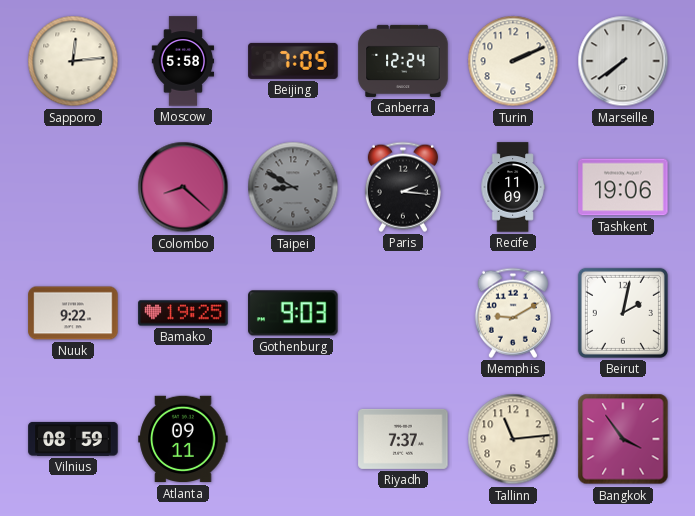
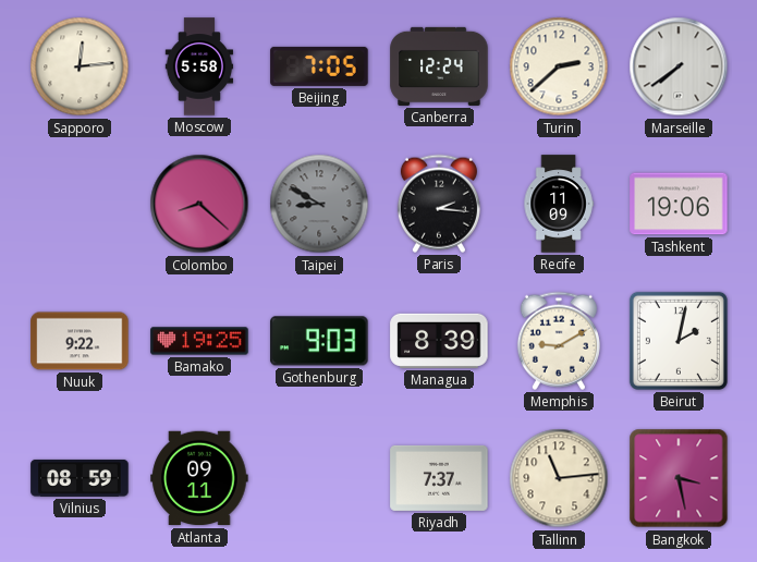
Turin: 2:11 -> 2:38 (559, 66)
Managua: none -> 8:39 (439, 341)
Bangkok: 3:54 -> 3:28 (679, 478)
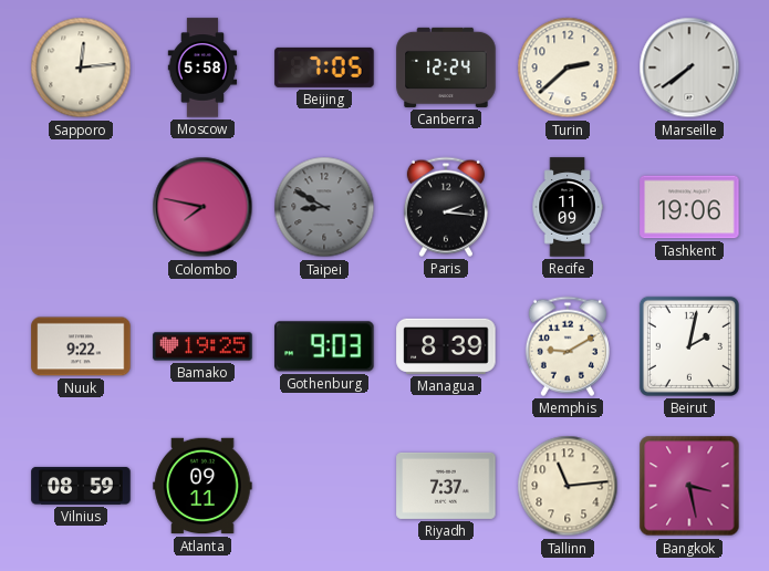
Colombo: 8:22 -> 7:47 (202, 207)
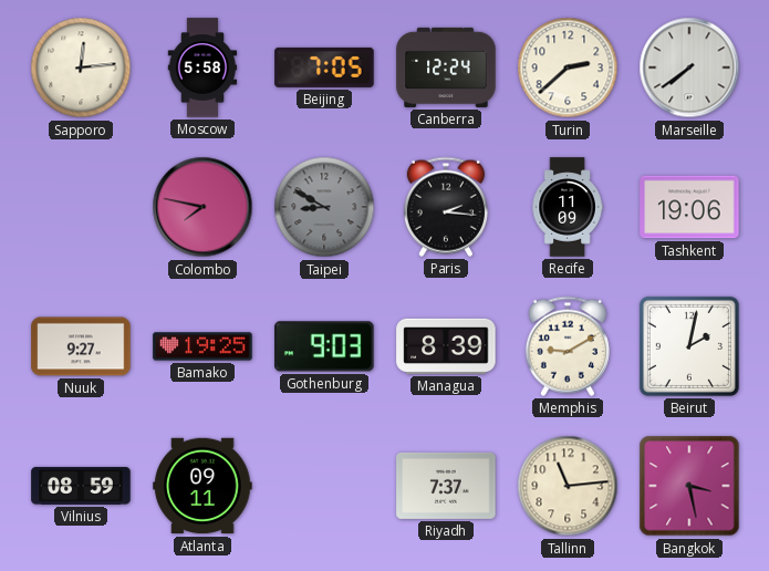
Nuuk: 9:22 -> 9:27 (81, 346)
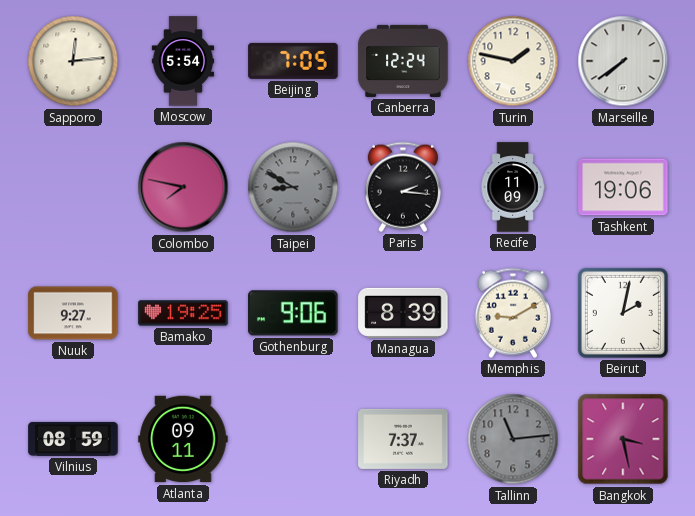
Moscow: 5:58 -> 5:54 (183, 61)
Turin: 2:38 -> 1:47 (513, 61)
Gothenburg: 9:03 -> 9:06 (293, 313)
Tallinn dial: cream -> grey (513, 439)
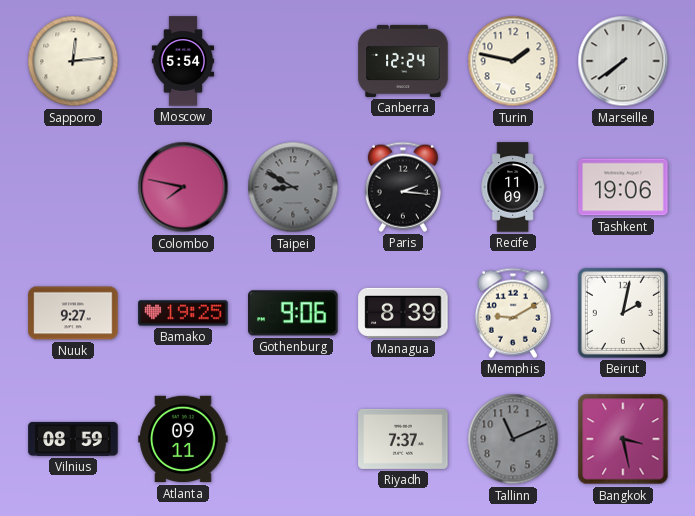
Beijing: 7:05 -> none (293, 61)
Tallinn: 11:14 -> 11:11 (513, 439)
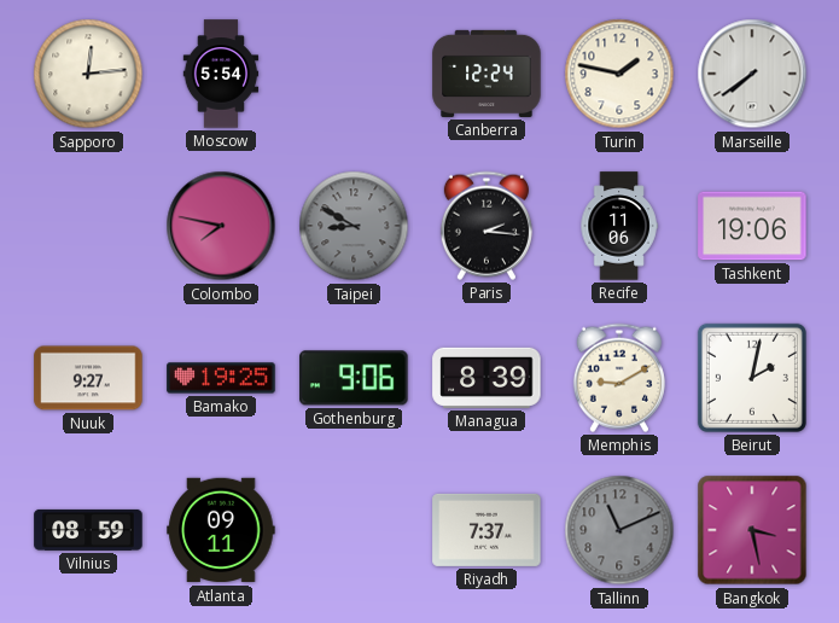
Recife: 11:09 -> 11:06 (619, 226)
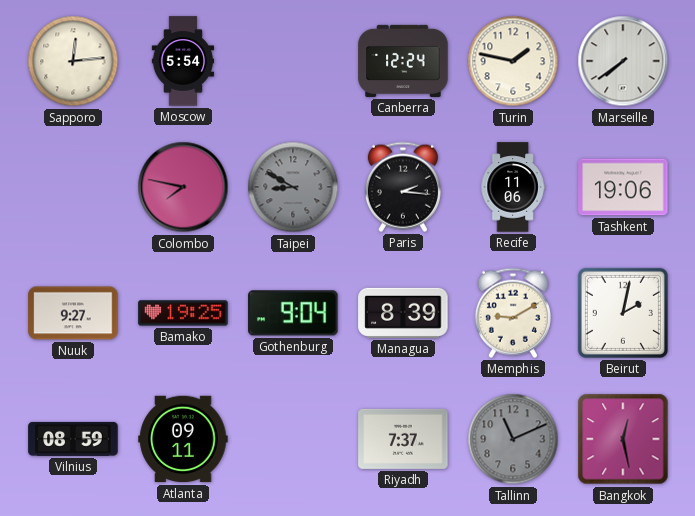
Gothenburg: 9:06 -> 9:04 (293, 313)
Bangkok: 3:28 -> 12:28 (623, 439)
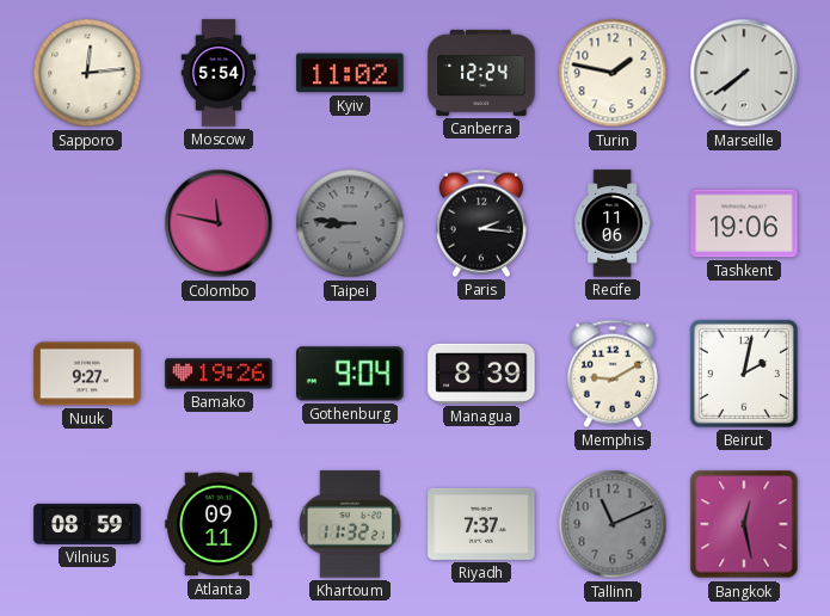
Kyiv: none -> 11:02 (350, 73)
Colombo: 7:47 -> 11:47 (219, 223)
Taipei: 8:50 -> 8:46 (350, 223)
Bamako: 19:25 -> 19:26 (219, 374)
Khartoum: none -> 11:32 (350, 524)
